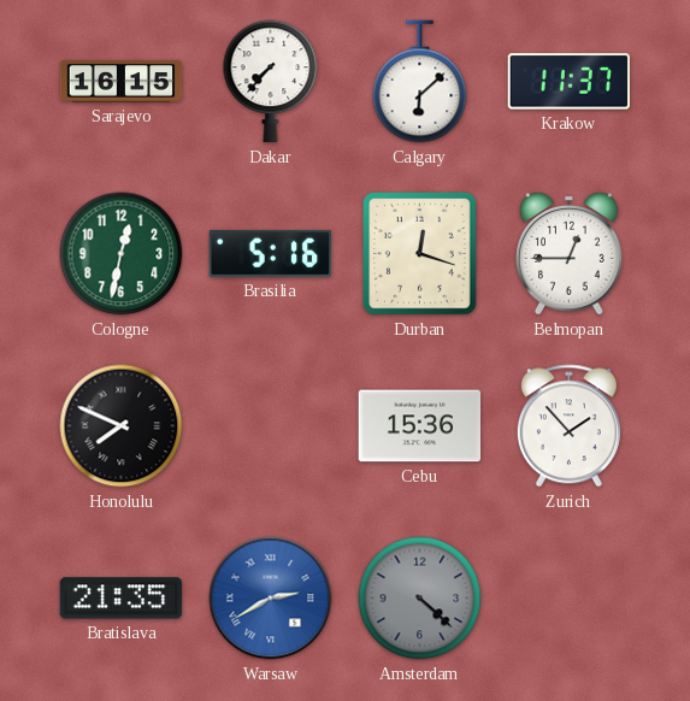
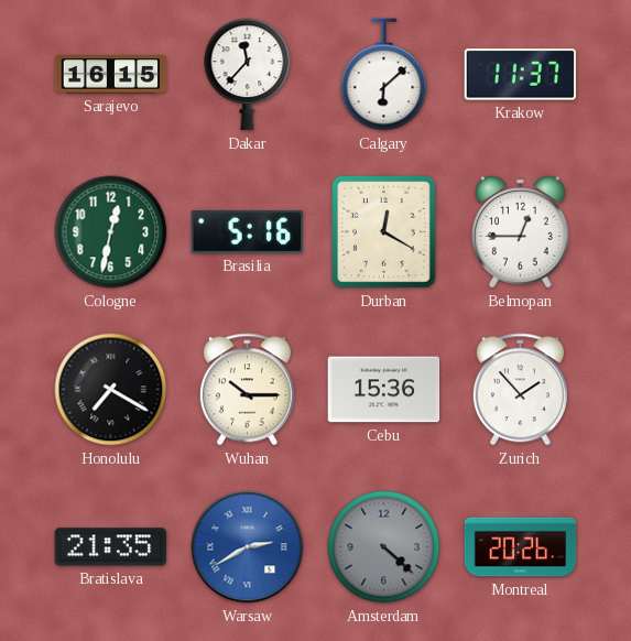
Dakar: 7:37 -> 11:37 (248, 75)
Durban: 12:18 -> 12:20 (384, 232)
Honolulu: 7:49 -> 7:20 (111, 390)
Wuhan: none -> 10:15 (247, 390)
Montreal: none -> 20:26 (521, 547)
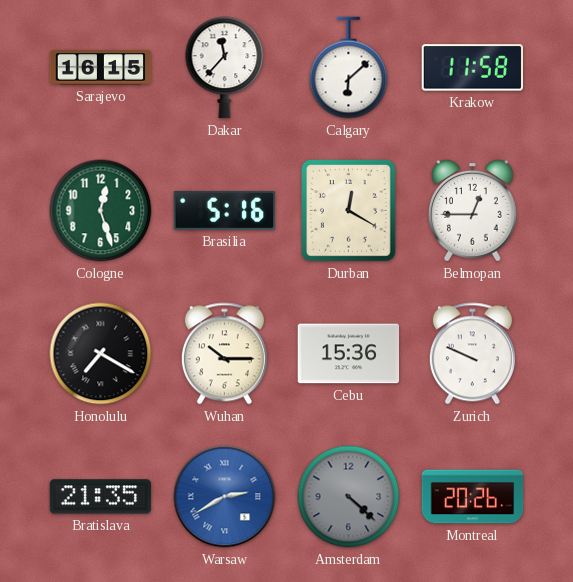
Krakow: 11:37 -> 11:58 (472, 68)
Cologne: 12:32 -> 12:27 (101, 211)
Zurich: 1:53 -> 9:49 (472, 354)
